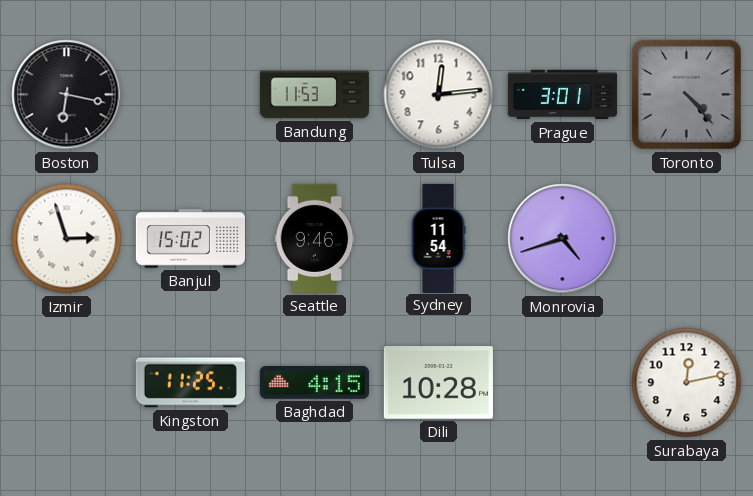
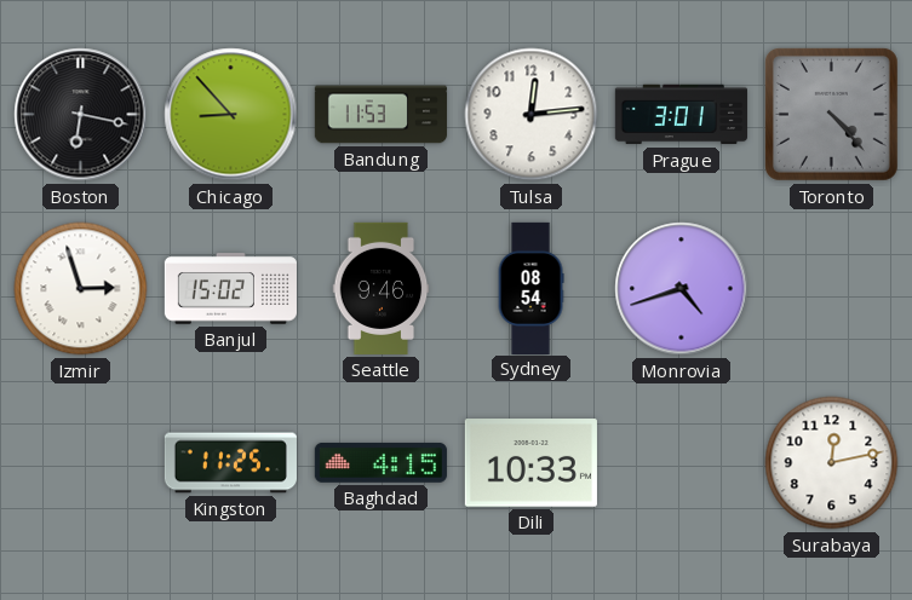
Chicago: none -> 8:53 (231, 115)
Sydney: 11:54 -> 08:54 (530, 288)
Dili: 10:28 -> 10:33 (530, 463)
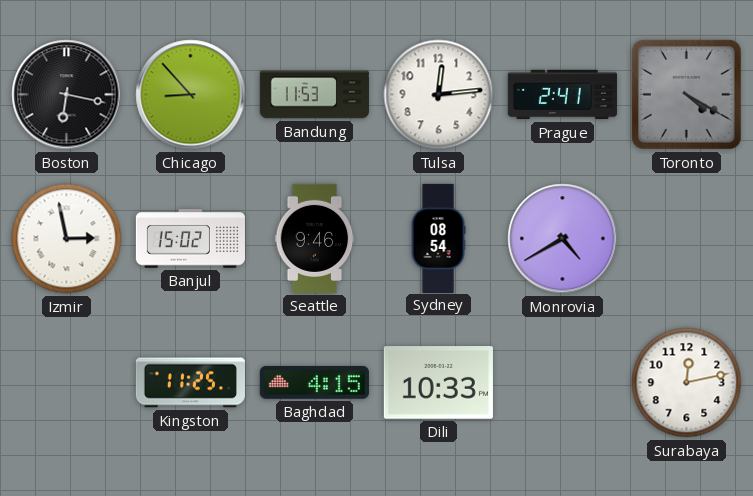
Prague: 3:01 -> 2:41 (562, 95)
Toronto: 4:23 -> 4:20 (686, 94)
Izmir: 2:57 -> 2:58 (67, 239)
Monrovia: 4:42 -> 4:40 (563, 239)
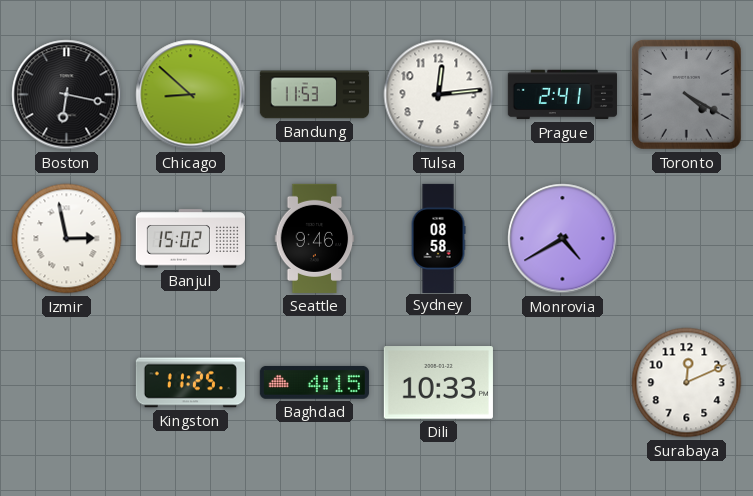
Chicago: 8:53 -> 8:52 (191, 95)
Sydney: 08:54 -> 08:58 (438, 238)
Surabaya: 12:13 -> 12:11 (687, 383)
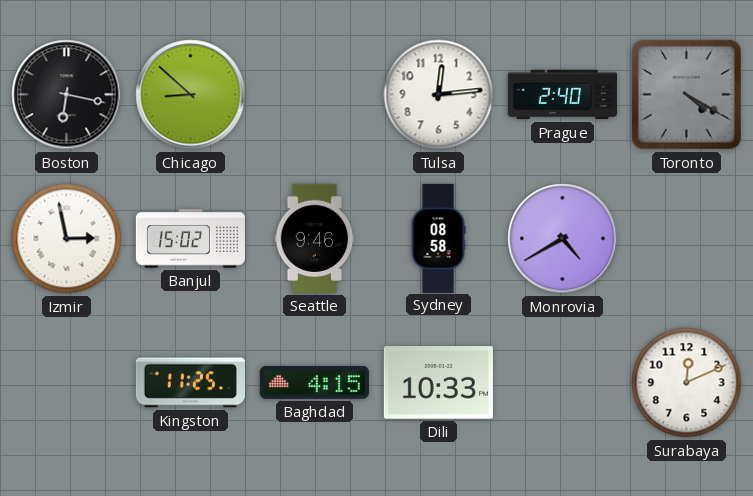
Bandung: 11:53 -> none (314, 95)
Prague: 2:41 -> 2:40 (562, 95)
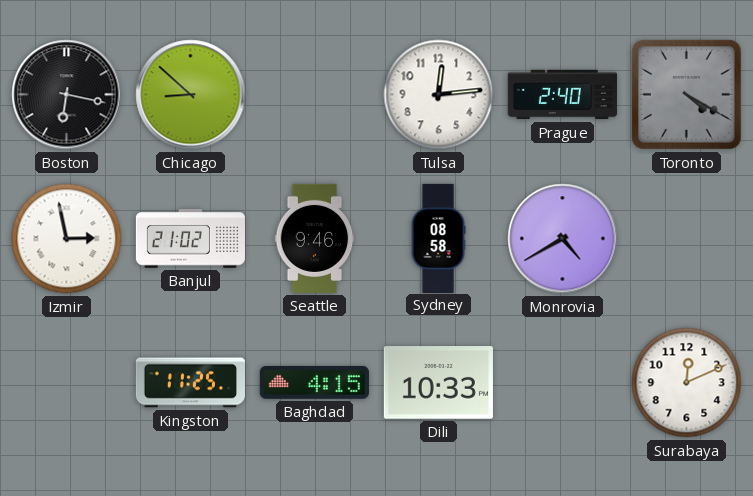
Banjul: 15:02 -> 21:02 (190, 239)
